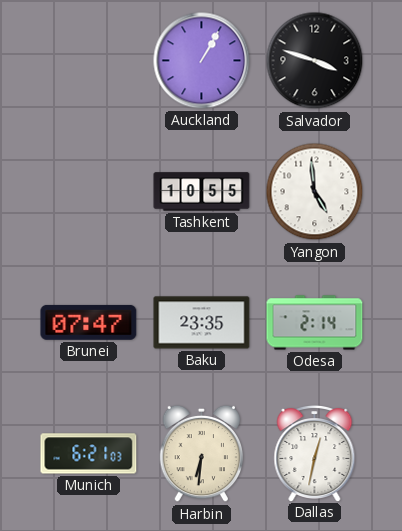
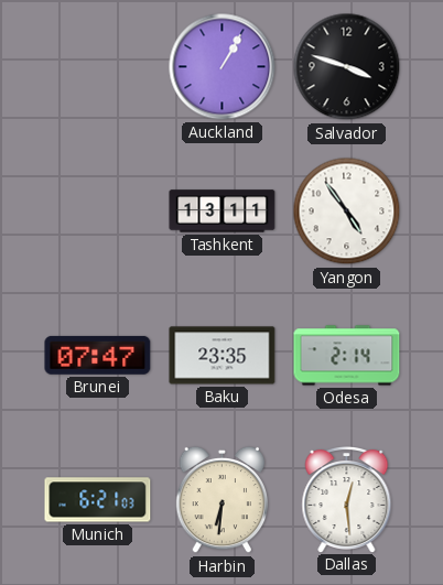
Tashkent: 10:55 -> 13:11 (223, 212)
Yangon: 4:59 -> 4:54 (347, 212)
Dallas: 12:32 -> 12:29 (347, 499)
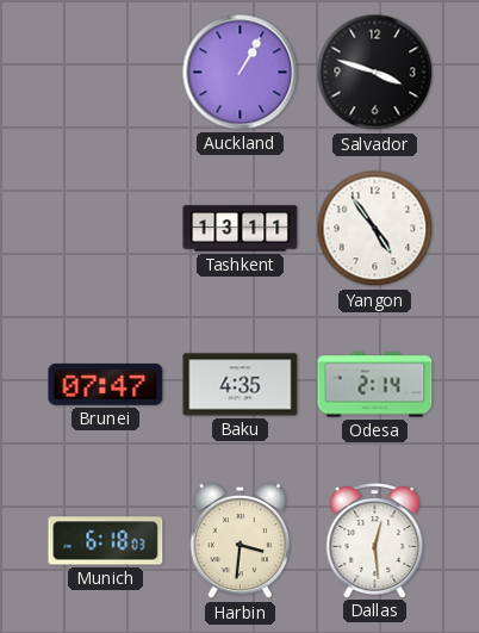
Baku: 23:35 -> 4:35 (241, 385)
Munich: 6:21 -> 6:18 (106, 541)
Harbin: 6:31 -> 3:31 (241, 541)
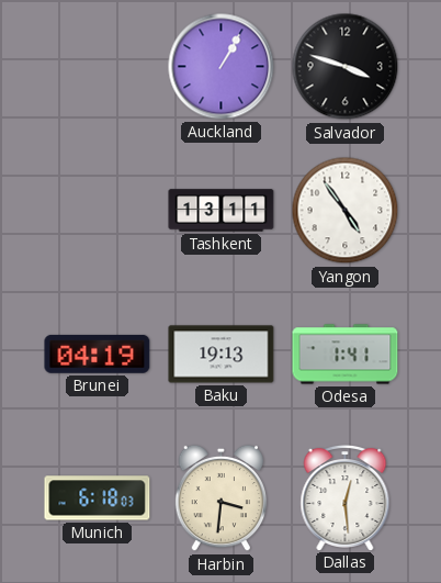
Brunei: 07:47 -> 04:19 (98, 354)
Baku: 4:35 -> 19:13 (222, 355)
Odesa: 2:14 -> 1:41 (346, 355)
